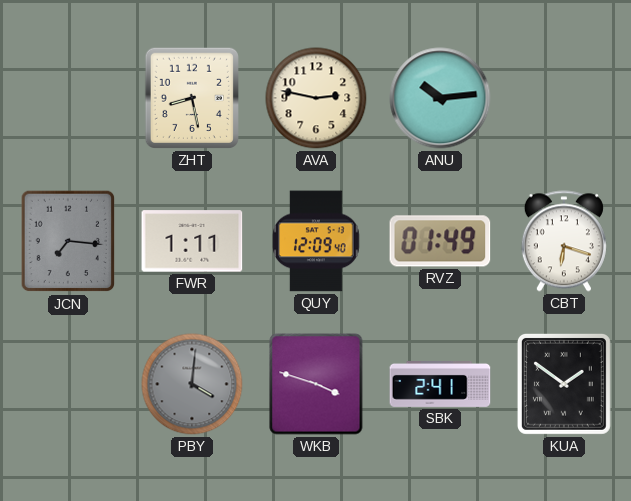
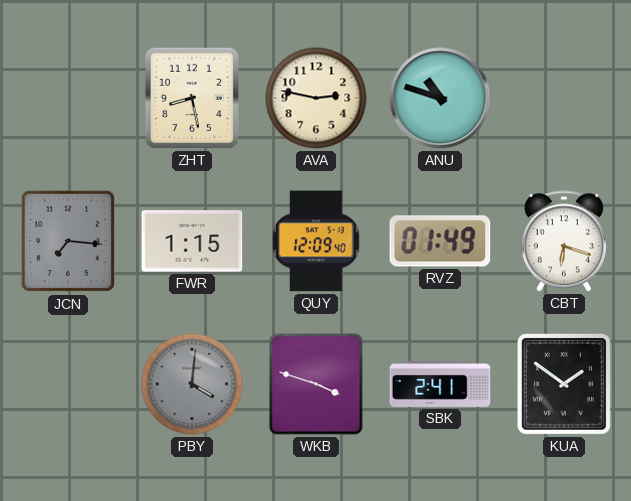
ANU: 10:14 -> 10:48 (440, 98)
FWR: 1:11 -> 1:15 (192, 241)
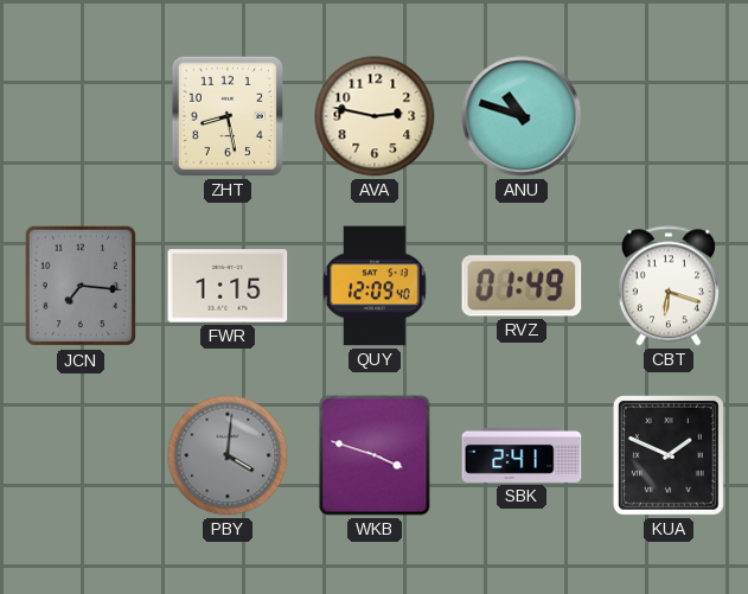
KUA: 1:51 -> 1:49 (669, 455)
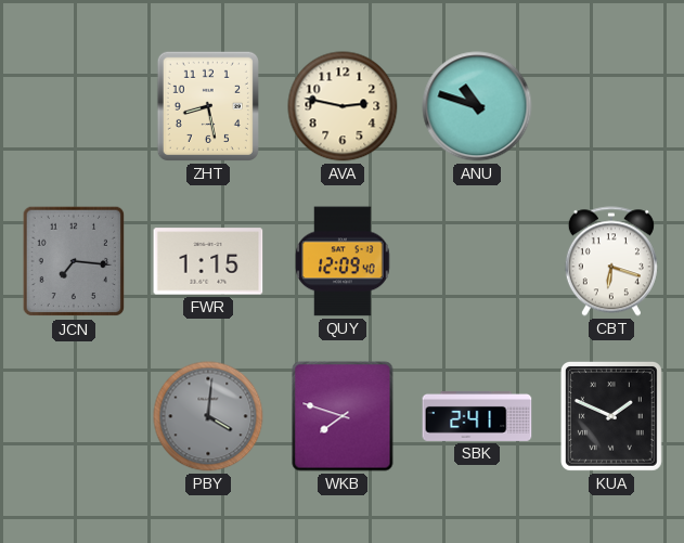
RVZ: 01:49 -> none (522, 286)
WKB: 3:48 -> 7:48 (343, 416)
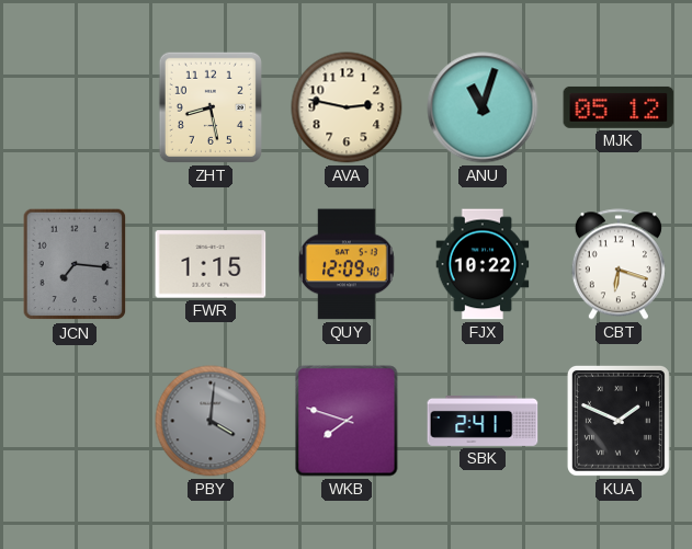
ANU: 10:48 -> 11:03 (483, 107)
MJK: none -> 05:12 (619, 107)
FJX: none -> 10:22 (483, 264)
